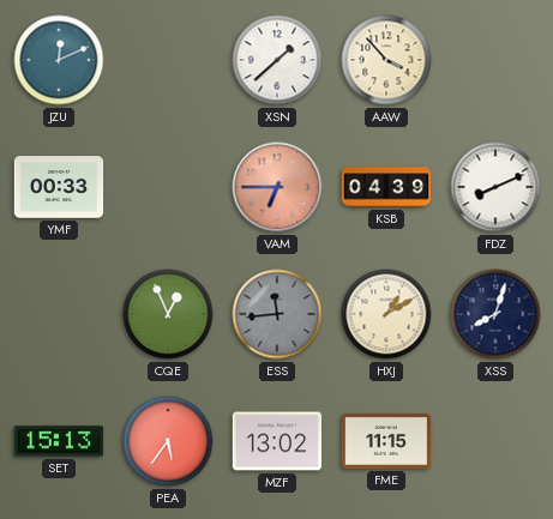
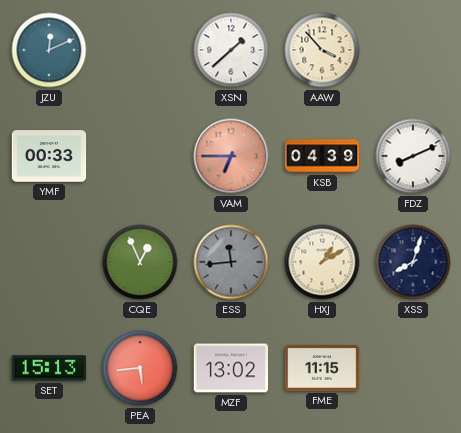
PEA: 5:36 -> 5:44 (140, 368)
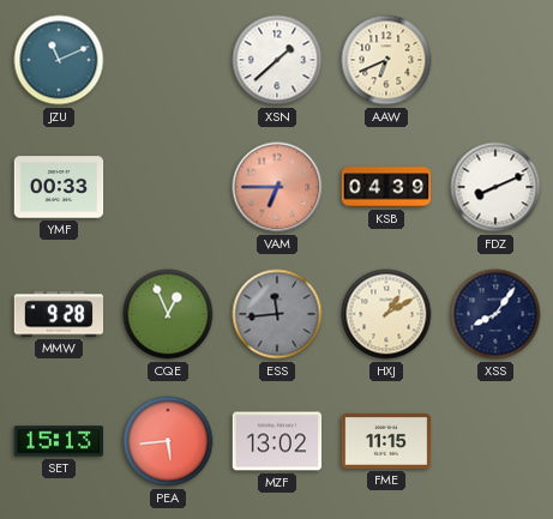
JZU: 12:11 -> 11:11 (59, 60)
AAW: 3:53 -> 6:41 (386, 60)
MMW: none -> 9:28 (59, 314)
XSS: 8:03 -> 8:06 (495, 314)
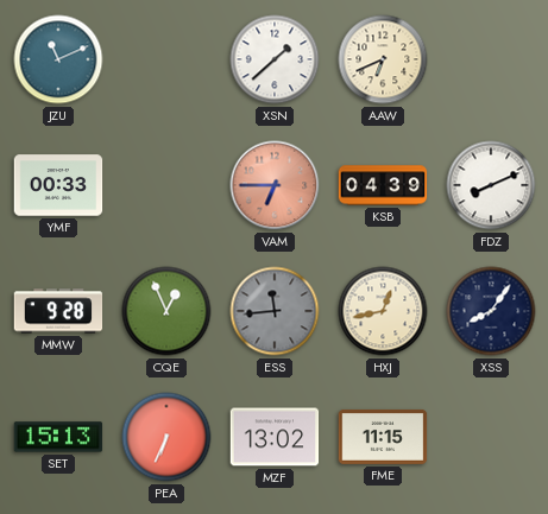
HXJ: 1:10 -> 12:43 (383, 311)
PEA: 5:44 -> 6:34 (166, 437)
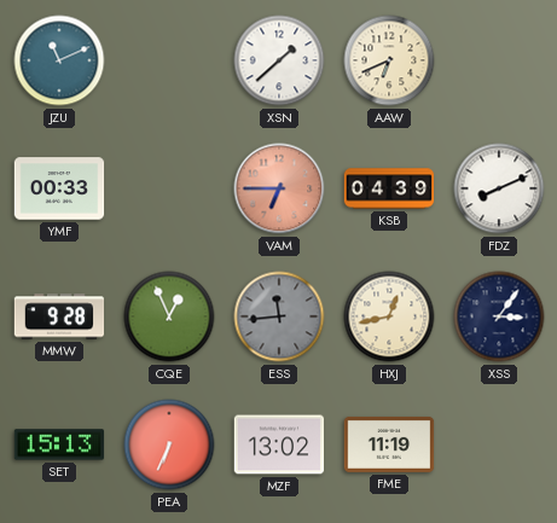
XSS: 8:06 -> 3:06 (499, 316)
FME: 11:15 -> 11:19 (389, 444)
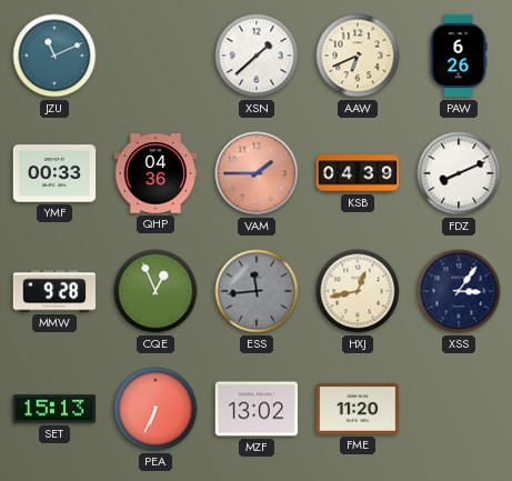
PAW: none -> 6:26 (459, 56)
QHP: none -> 04:36 (155, 173)
VAM: 6:45 -> 1:45 (257, 173)
FME: 11:19 -> 11:20 (358, 409)
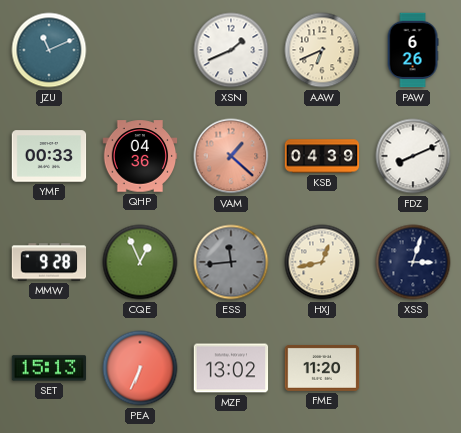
XSN: 1:38 -> 1:41 (231, 50)
VAM: 1:45 -> 1:22 (231, 156)
XSS: 3:06 -> 3:03 (413, 262)
